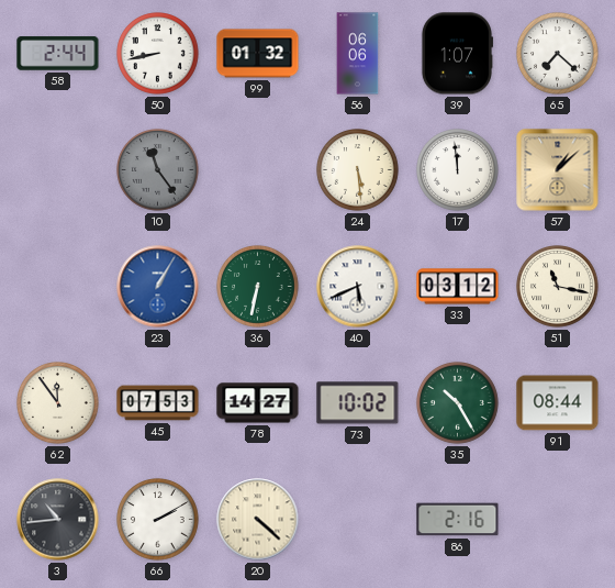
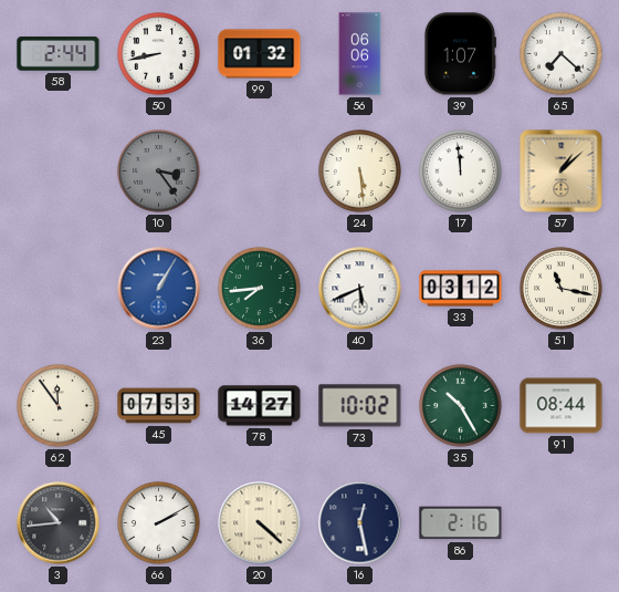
10: 11:24 -> 3:24 (159, 172)
36: 6:32 -> 7:44 (260, 289)
16: none -> 12:28 (360, 523)
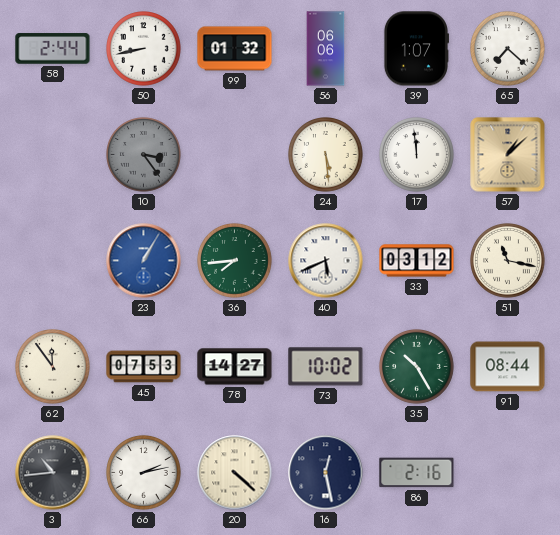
66: 2:10 -> 2:13 (144, 473)
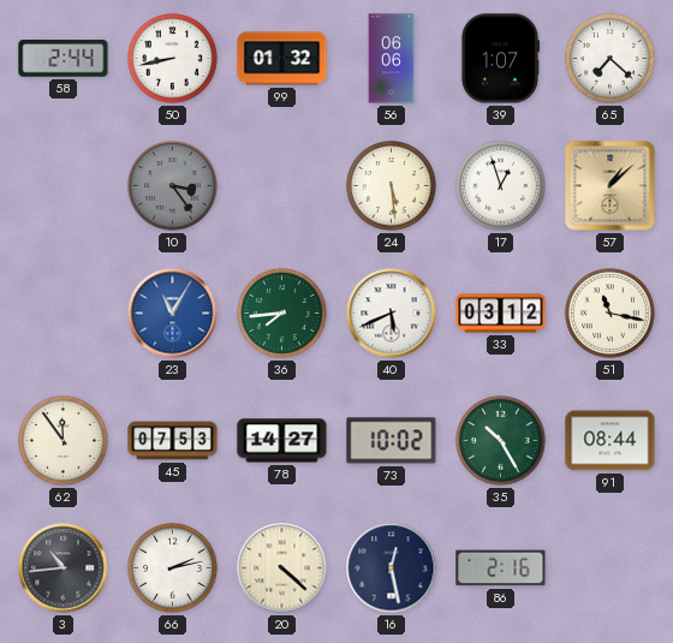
17: 11:59 -> 12:57 (501, 186)
23: 1:05 -> 11:05 (173, 314)
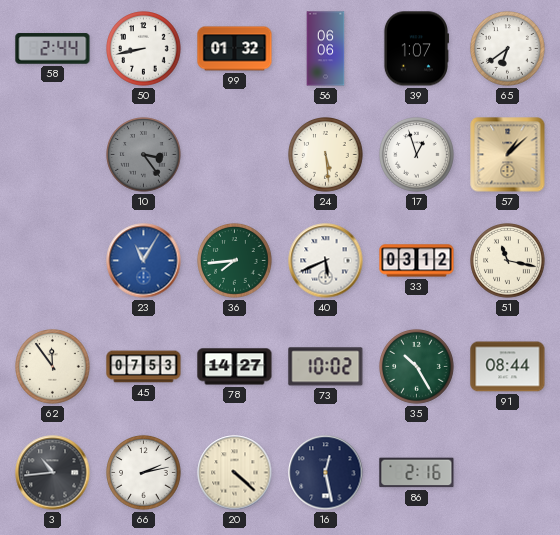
65: 7:22 -> 6:39 (508, 49)
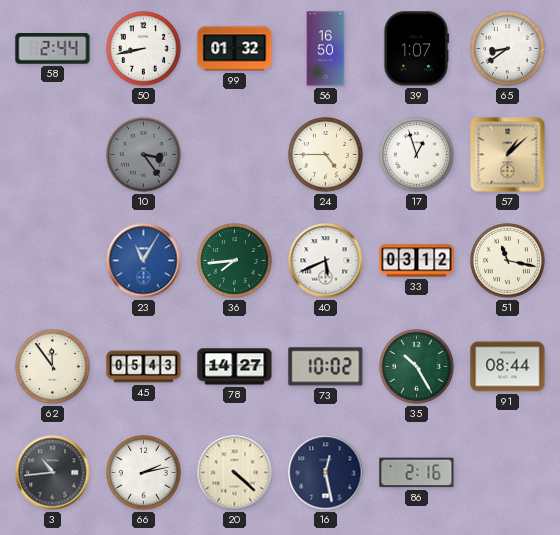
56: 06:06 -> 16:50 (326, 49)
65: 6:39 -> 8:39 (508, 49)
24: 5:29 -> 4:45 (326, 155)
45: 07:53 -> 05:43 (144, 367)
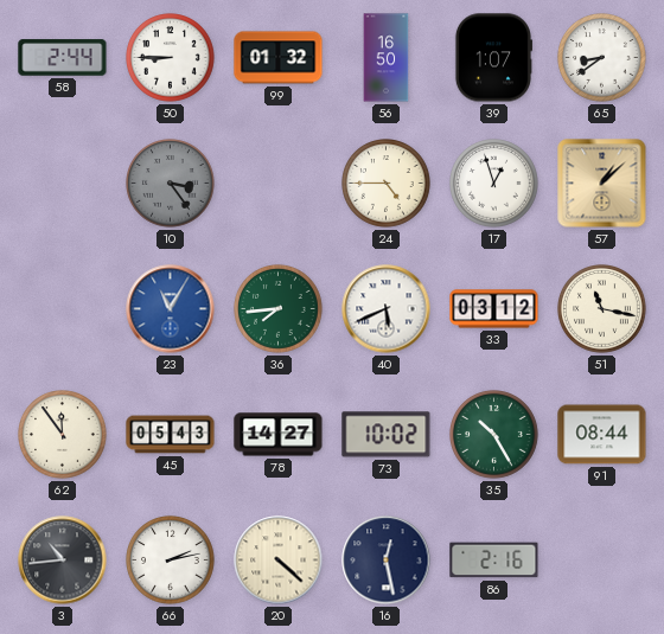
50: 8:43 -> 8:45 (171, 58)
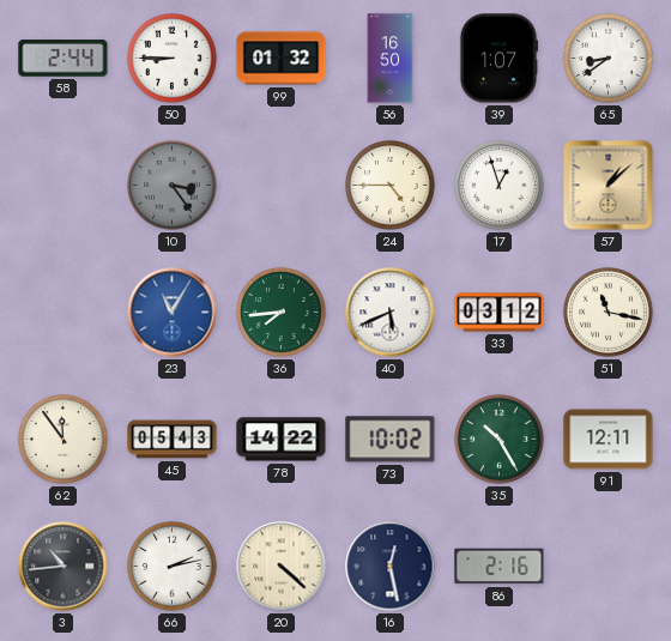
78: 14:27 -> 14:22 (282, 440)
91: 08:44 -> 12:11 (609, 440)
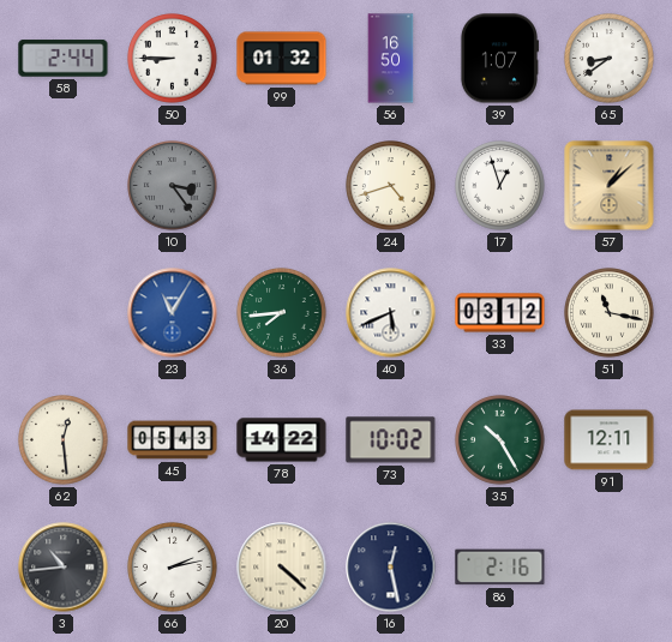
24: 4:45 -> 4:42 (391, 186)
62: 11:54 -> 12:29 (64, 440)
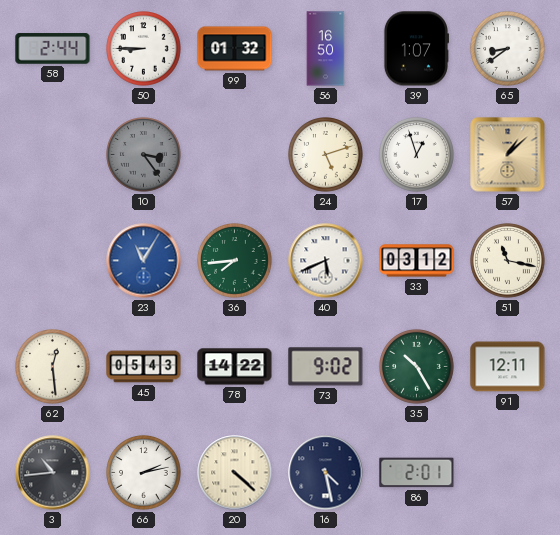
24: 4:42 -> 5:12 (326, 155)
73: 10:02 -> 9:02 (326, 367)
16: 12:28 -> 4:28 (326, 473)
86: 2:16 -> 2:01 (417, 473)
